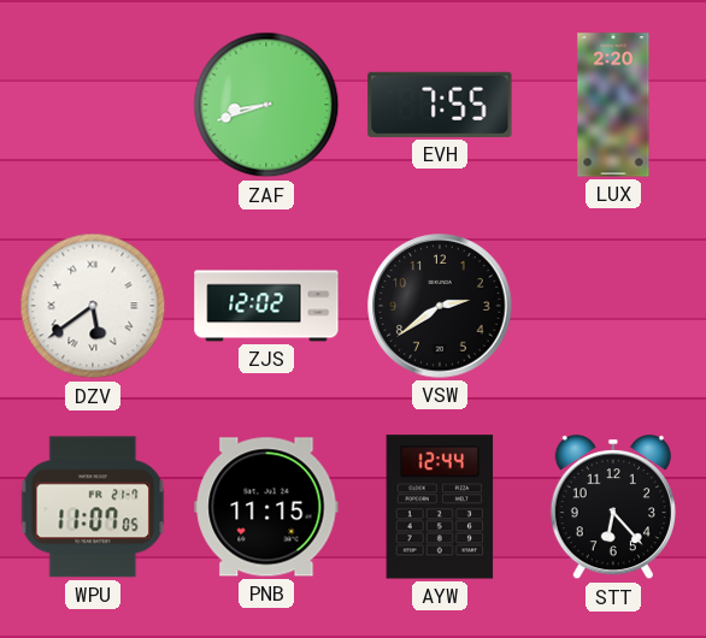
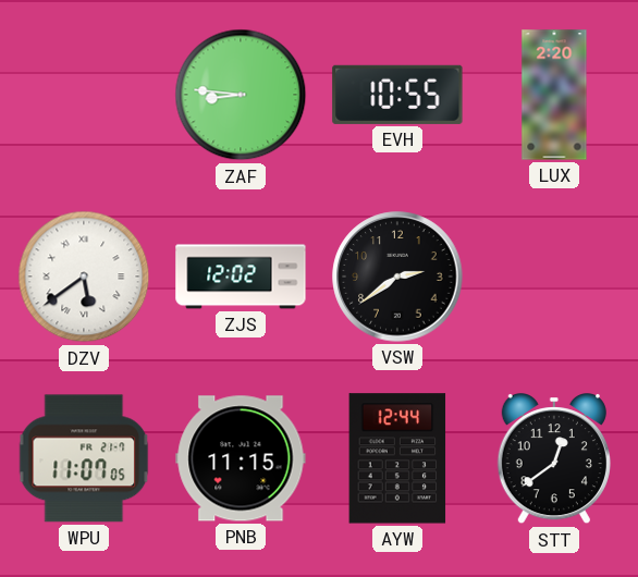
ZAF: 8:42 -> 8:46 (241, 95)
EVH: 7:55 -> 10:55 (397, 95)
STT: 6:23 -> 12:39 (554, 459)
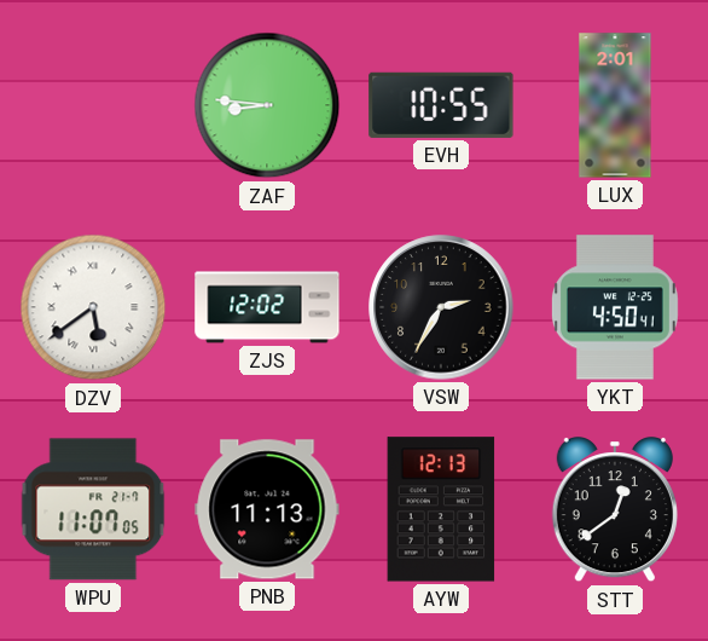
LUX: 2:20 -> 2:01 (615, 105)
VSW: 2:39 -> 2:35 (441, 307)
YKT: none -> 4:50 (615, 307)
PNB: 11:15 -> 11:13 (267, 509)
AYW: 12:44 -> 12:13 (441, 509)
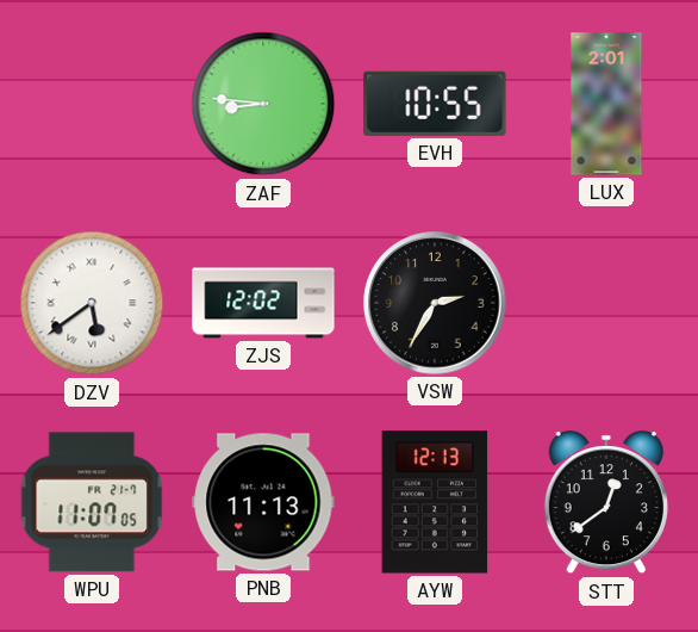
YKT: 4:50 -> none (615, 307)
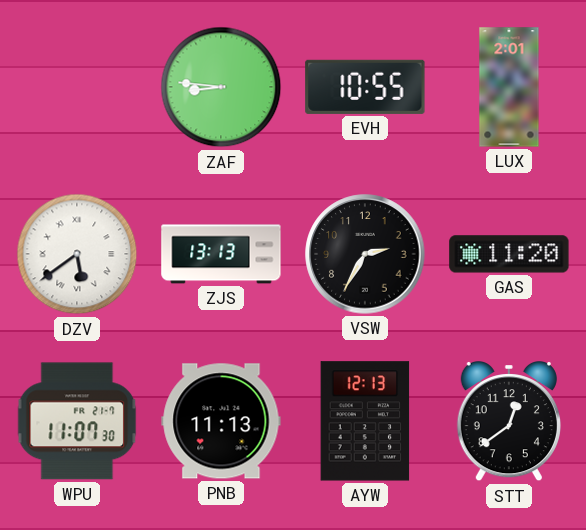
ZJS: 12:02 -> 13:13 (221, 254)
GAS: none -> 11:20 (509, 254)
WPU: 11:07:05 -> 11:07:30 (77, 421)
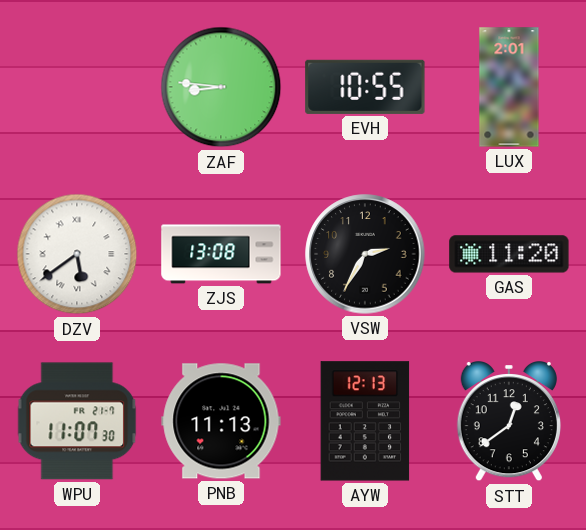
ZJS: 13:13 -> 13:08 (221, 254)
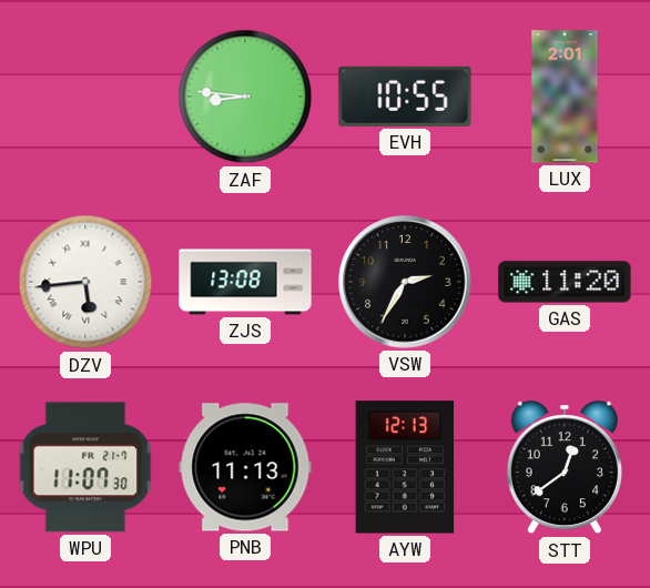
DZV: 5:39 -> 5:44 (85, 282)
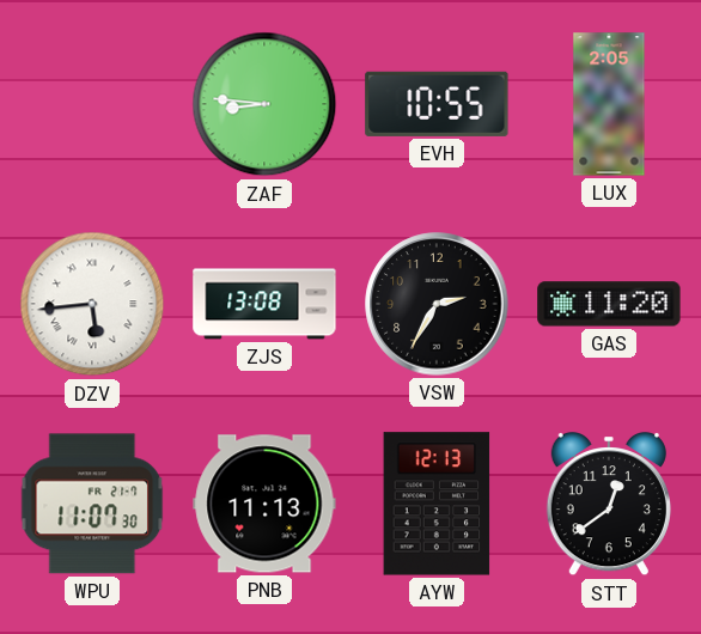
LUX: 2:01 -> 2:05 (609, 104)
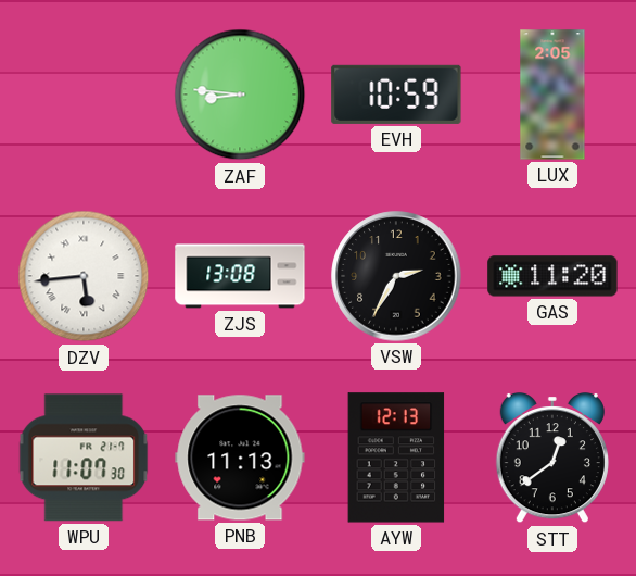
EVH: 10:55 -> 10:59 (396, 95)
